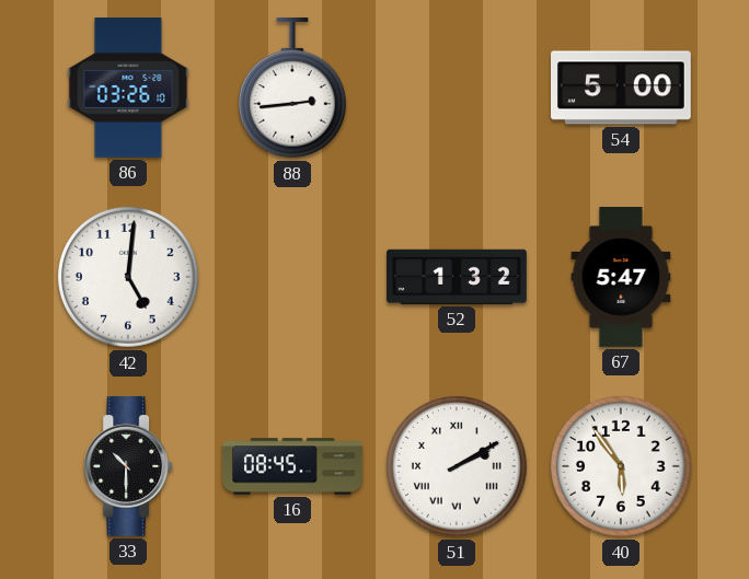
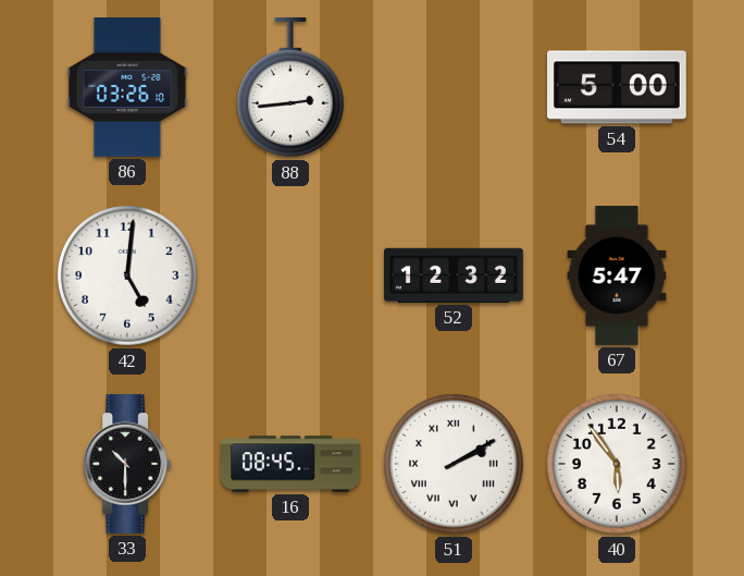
52: 1:32 -> 12:32 (455, 275)
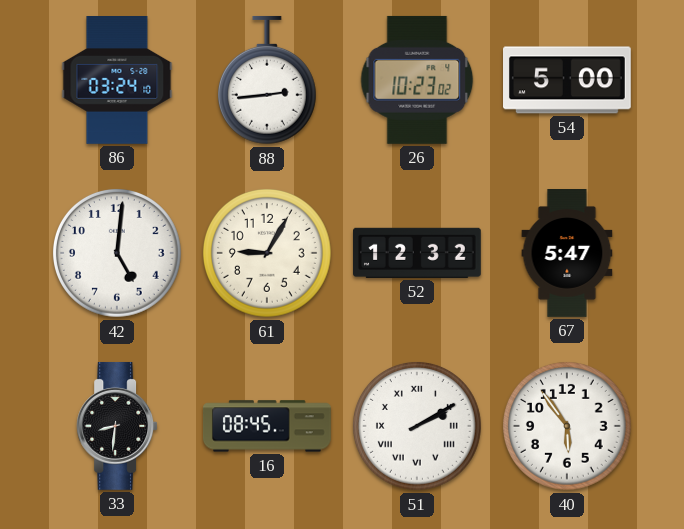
86: 03:26 -> 03:24 (117, 81)
26: none -> 10:23 (417, 80)
61: none -> 9:05 (267, 253)
33: 10:30 -> 8:31 (117, 426)
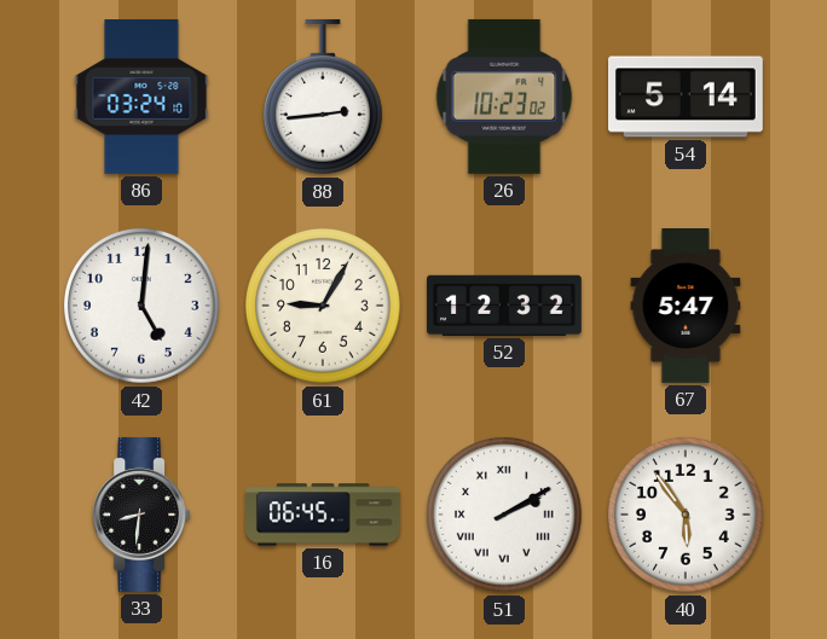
54: 5:00 -> 5:14 (687, 97)
16: 08:45 -> 06:45 (324, 515)
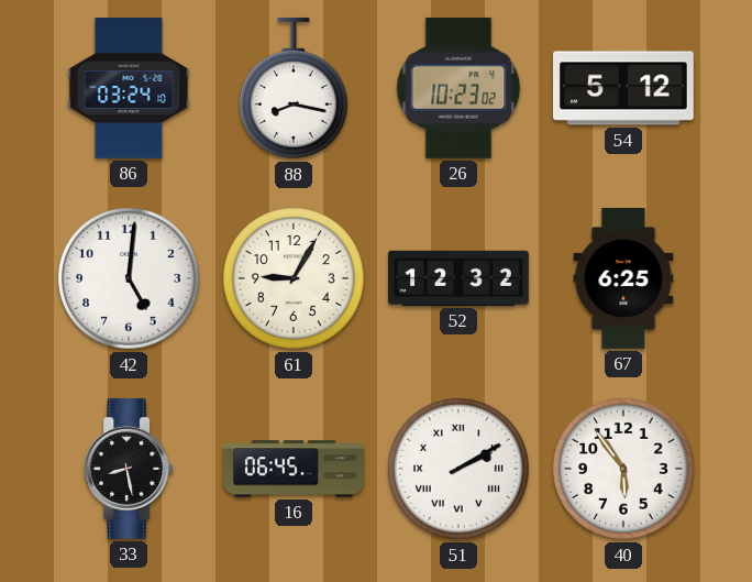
88: 2:44 -> 8:17 (294, 88)
54: 5:14 -> 5:12 (624, 88)
67: 5:47 -> 6:25 (623, 279)
33: 8:31 -> 8:28 (129, 469)
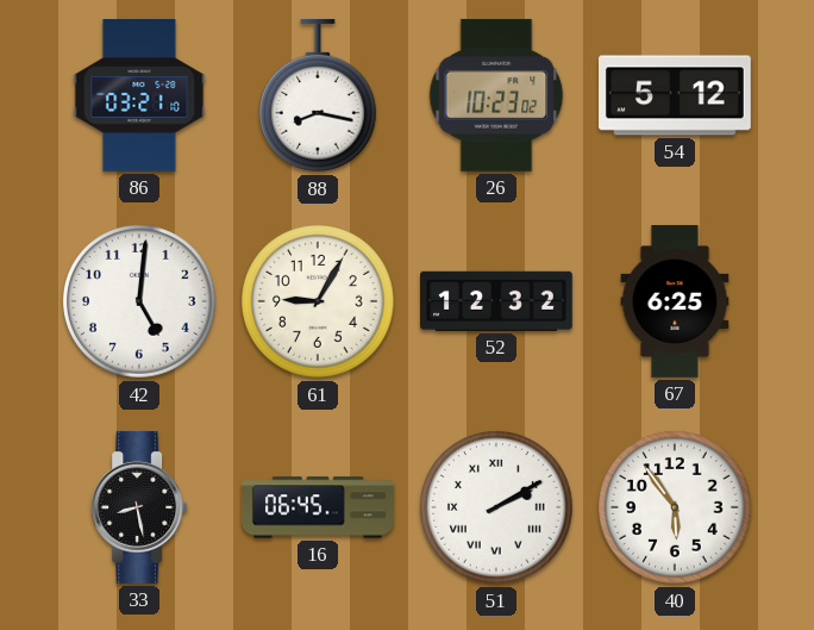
86: 03:24 -> 03:21 (139, 96)
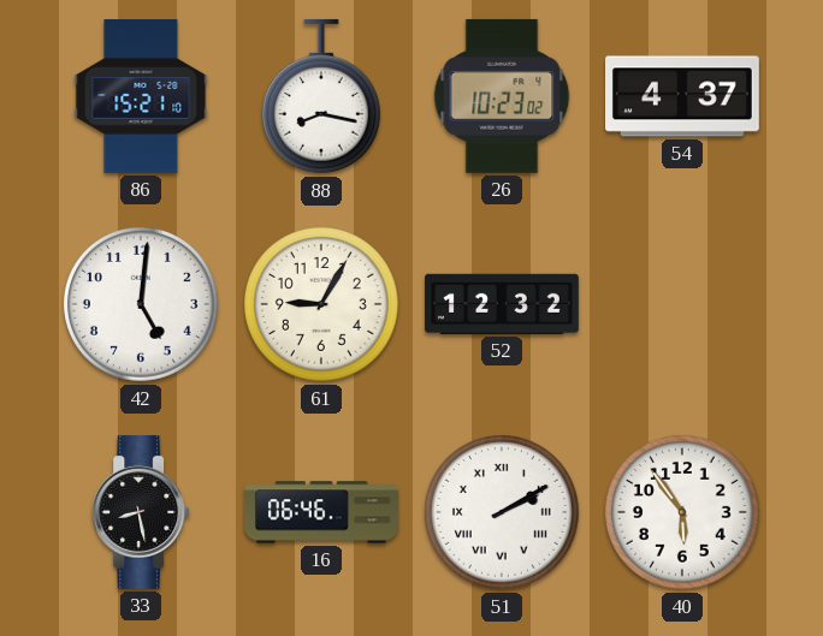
86: 03:21 -> 15:21 (141, 97)
54: 5:12 -> 4:37 (683, 96)
67: 6:25 -> none (675, 302)
16: 06:45 -> 06:46 (322, 512)
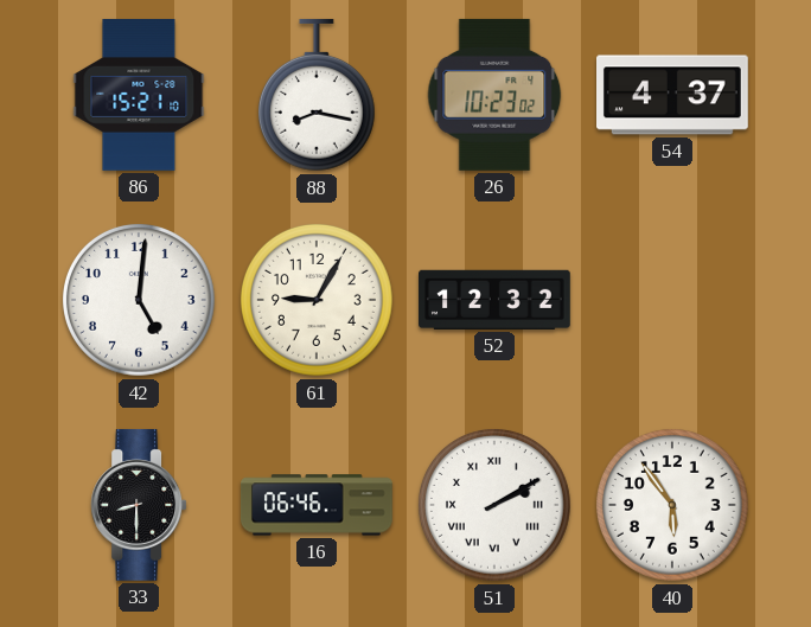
33: 8:28 -> 8:30 (139, 505)
